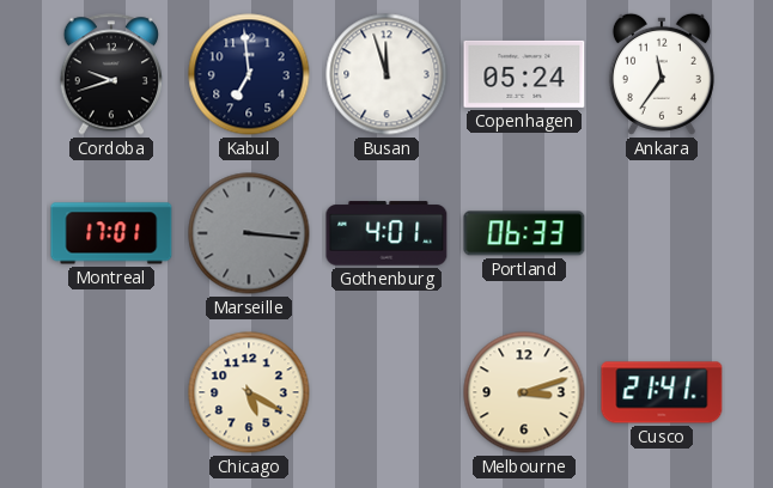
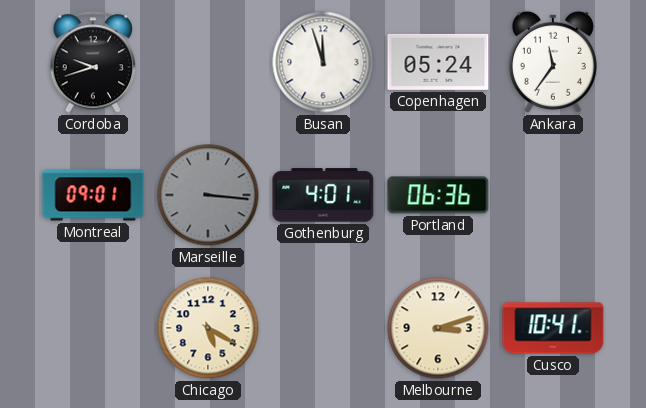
Kabul: 6:59 -> none (249, 74)
Montreal: 17:01 -> 09:01 (93, 195)
Portland: 06:33 -> 06:36 (438, 195)
Cusco: 21:41 -> 10:41 (553, 328)
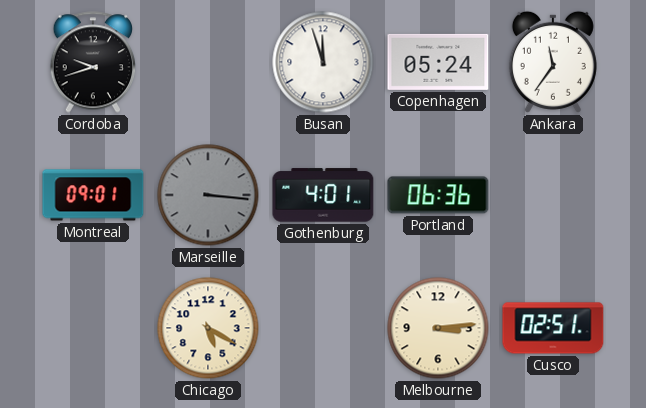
Melbourne: 3:12 -> 3:14 (438, 328)
Cusco: 10:41 -> 02:51 (553, 328)
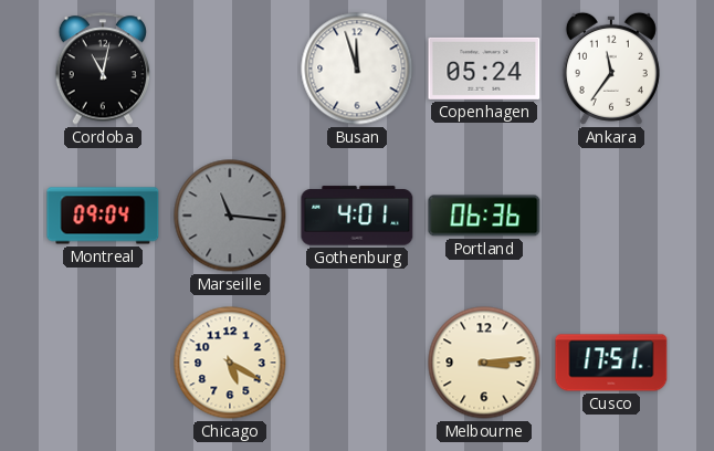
Cordoba: 9:42 -> 11:02 (103, 69)
Montreal: 09:01 -> 09:04 (103, 216)
Marseille: 3:16 -> 11:16 (230, 216)
Cusco: 02:51 -> 17:51 (611, 363)
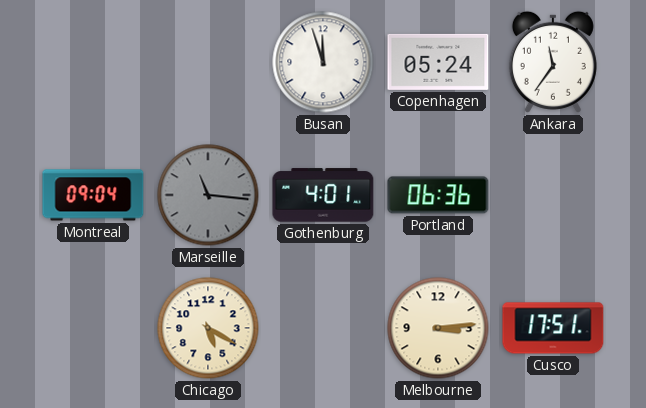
Cordoba: 11:02 -> none (103, 69)
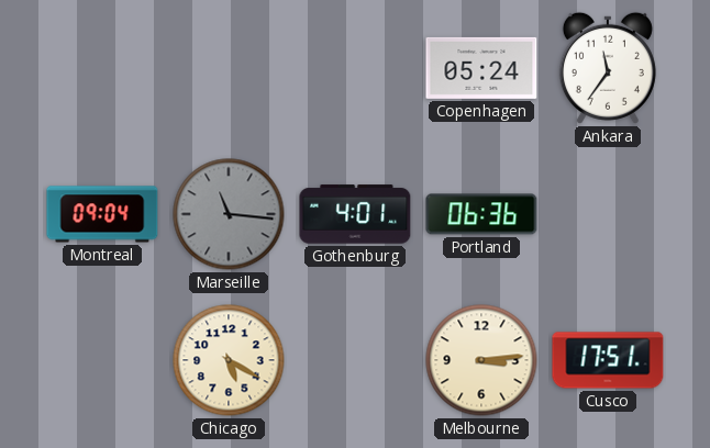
Busan: 11:57 -> none (323, 62)
